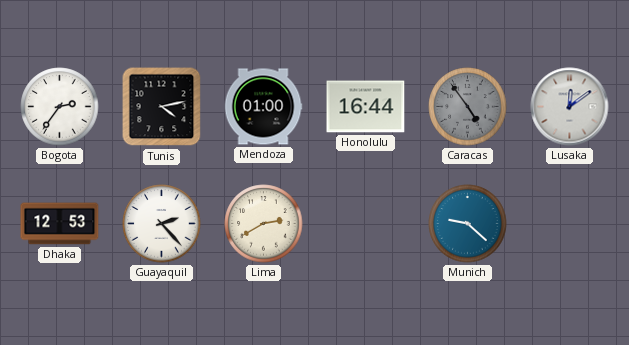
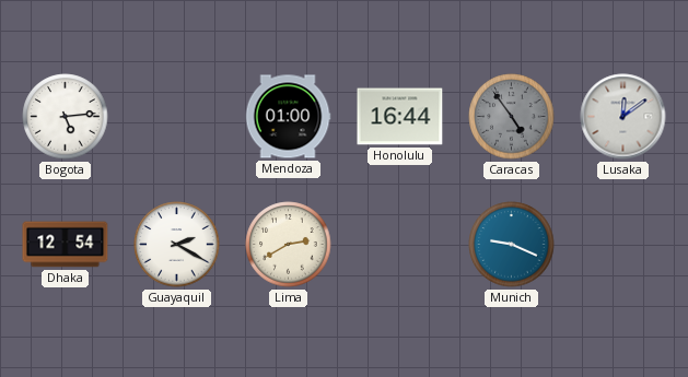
Bogota: 2:36 -> 5:14 (66, 117)
Tunis: 4:13 -> none (162, 107)
Dhaka: 12:53 -> 12:54 (66, 245)
Guayaquil: 2:23 -> 2:20 (177, 245)
Munich: 9:22 -> 9:19 (512, 245)
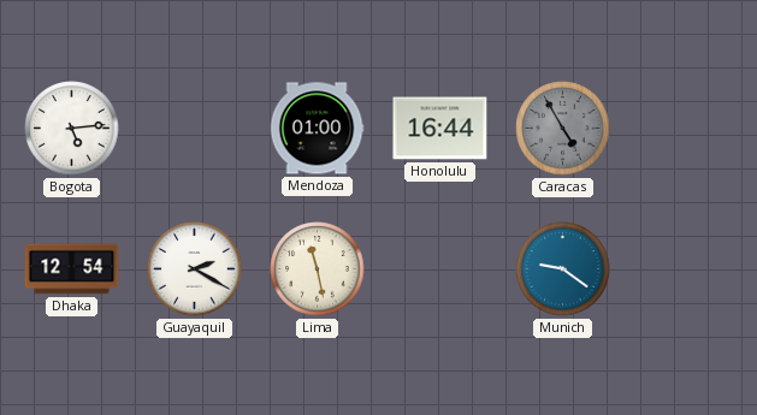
Caracas: 4:54 -> 4:55 (563, 129)
Lusaka: 12:09 -> none (623, 117)
Lima: 2:40 -> 11:28 (318, 269)
Munich: 9:19 -> 9:21 (563, 269)
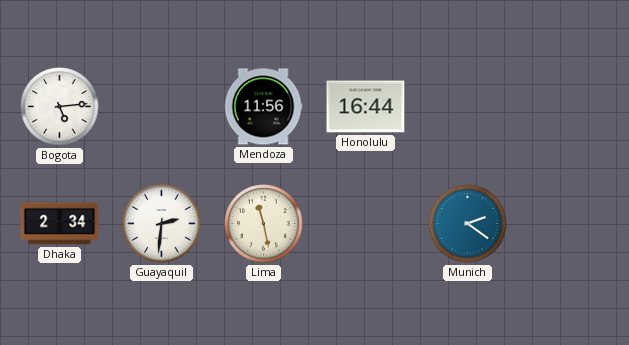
Mendoza: 01:00 -> 11:56 (263, 107)
Caracas: 4:55 -> none (563, 129)
Dhaka: 12:54 -> 2:34 (60, 224)
Guayaquil: 2:20 -> 2:31 (162, 224)
Munich: 9:21 -> 2:21 (468, 224)
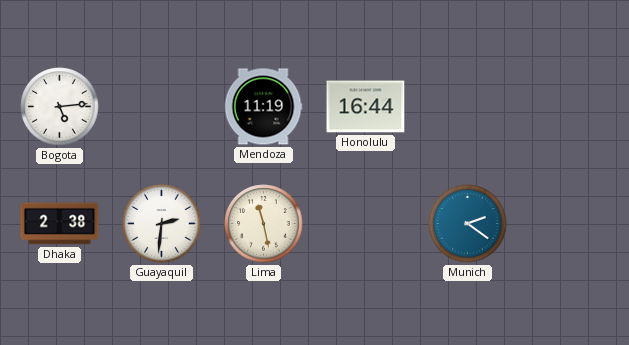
Mendoza: 11:56 -> 11:19 (263, 107)
Dhaka: 2:34 -> 2:38 (60, 224)
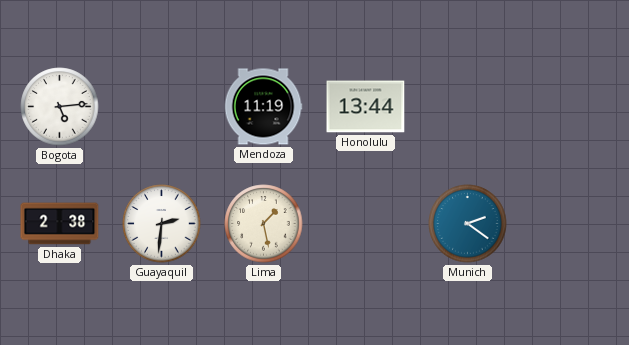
Honolulu: 16:44 -> 13:44 (366, 107)
Lima: 11:28 -> 1:28 (264, 224)
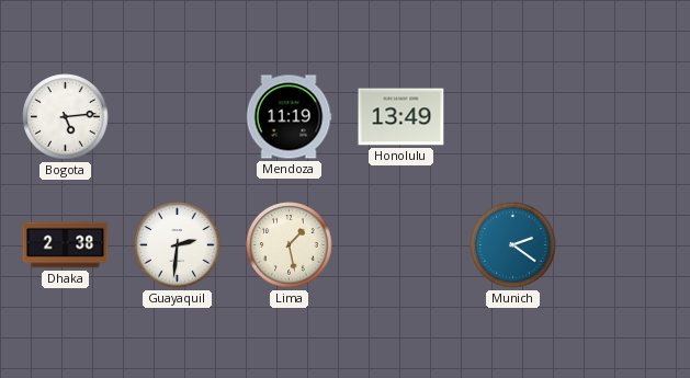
Honolulu: 13:44 -> 13:49 (401, 117)
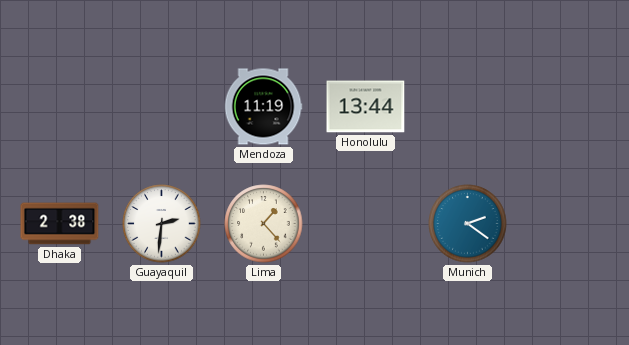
Bogota: 5:14 -> none (66, 117)
Honolulu: 13:49 -> 13:44 (366, 107)
Lima: 1:28 -> 1:23 (264, 224)
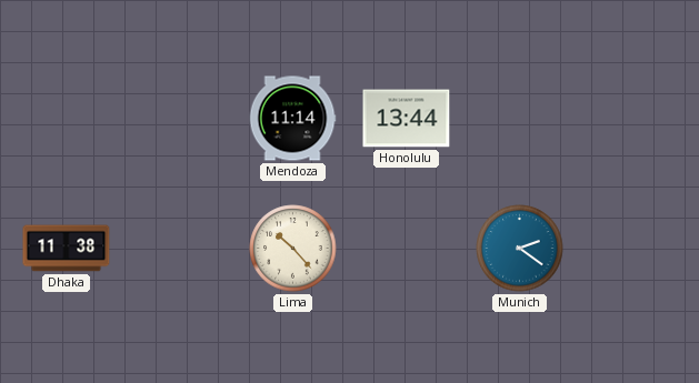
Mendoza: 11:19 -> 11:14 (292, 119)
Dhaka: 2:38 -> 11:38 (67, 249)
Guayaquil: 2:31 -> none (162, 224)
Lima: 1:23 -> 10:23 (293, 249)
